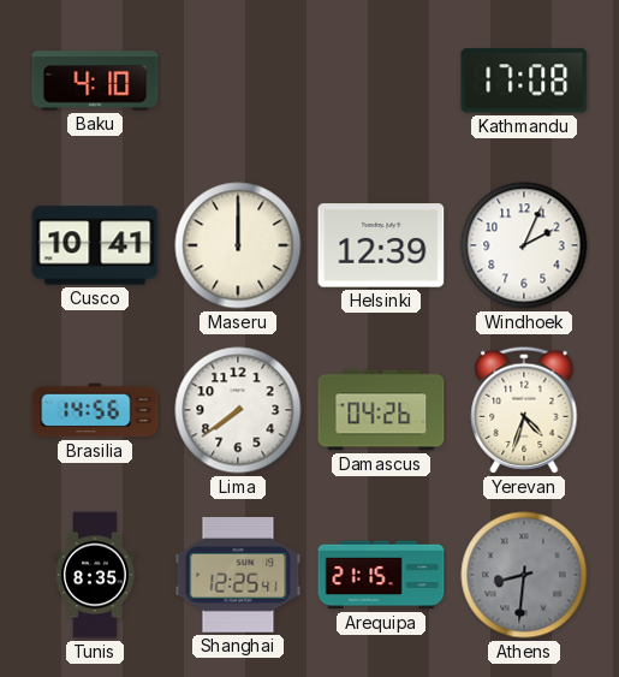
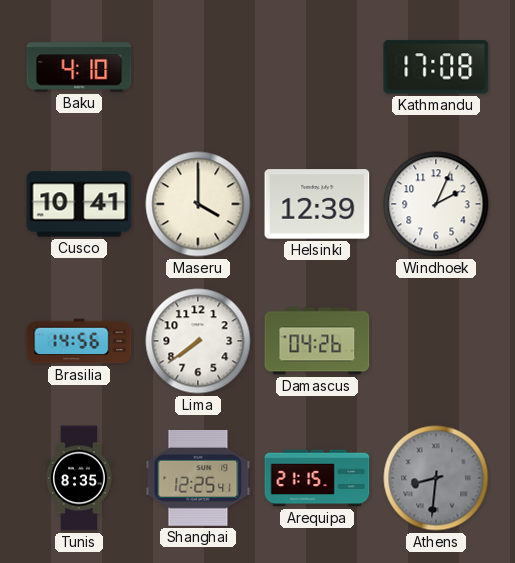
Maseru: 12:00 -> 4:00 (198, 204)
Yerevan: 4:33 -> none (524, 410)
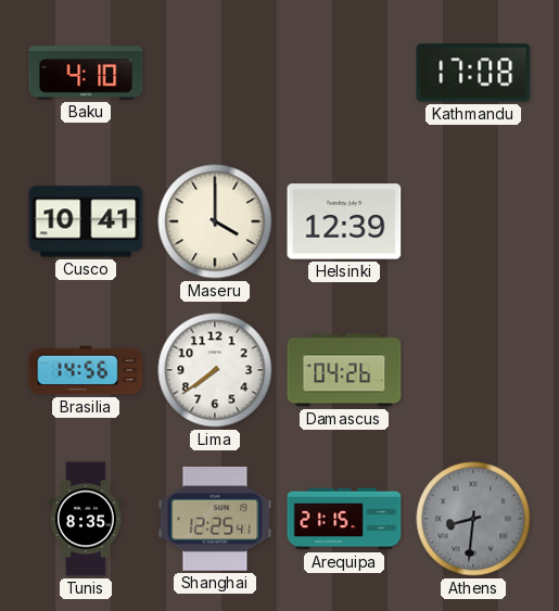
Windhoek: 2:04 -> none (436, 204)
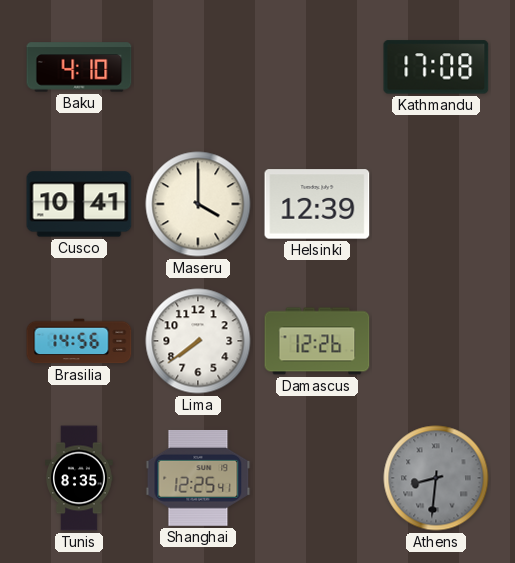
Damascus: 04:26 -> 12:26 (317, 341)
Arequipa: 21:15 -> none (344, 519)
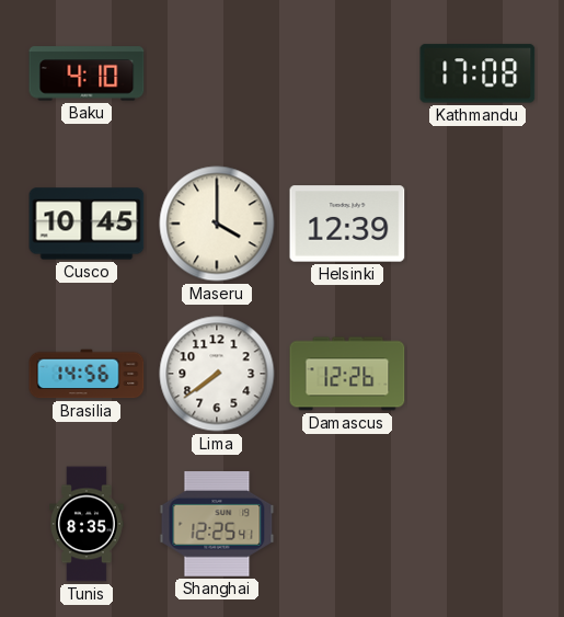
Cusco: 10:41 -> 10:45 (87, 224)
Athens: 8:31 -> none (436, 478)
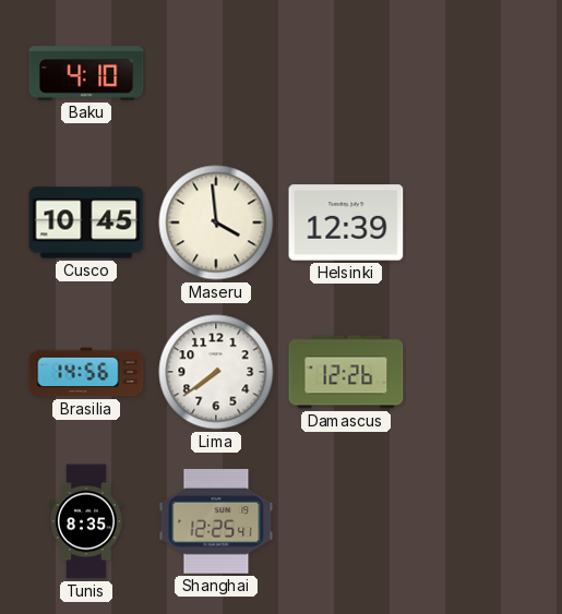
Kathmandu: 17:08 -> none (477, 73)
Maseru: 4:00 -> 3:59 (216, 222)
